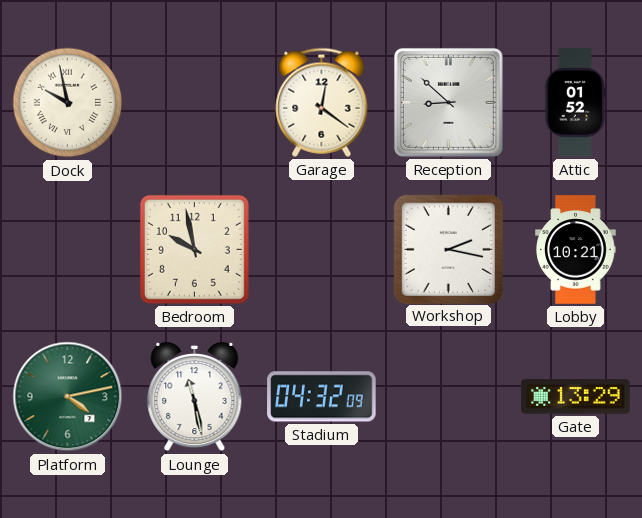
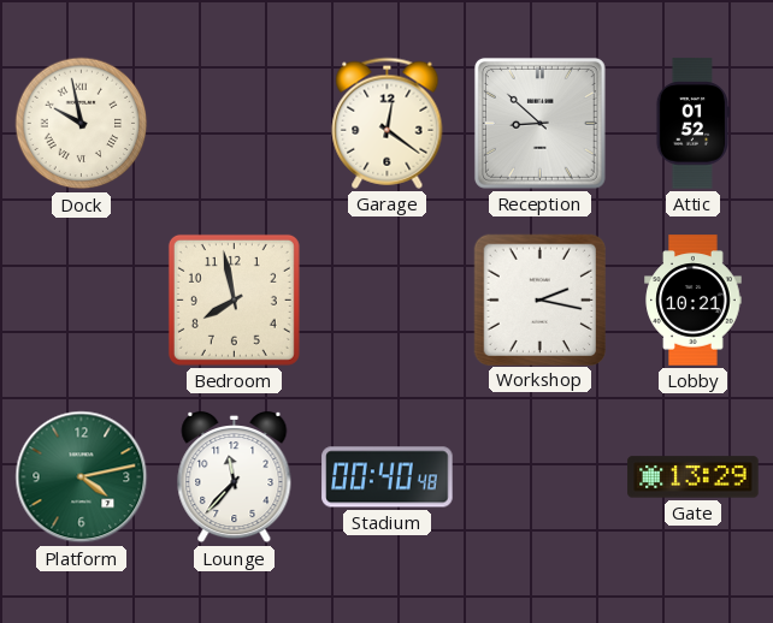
Bedroom: 9:58 -> 7:58 (234, 299)
Lounge: 11:28 -> 11:37 (235, 477)
Stadium: 04:32 -> 00:40 (388, 477)
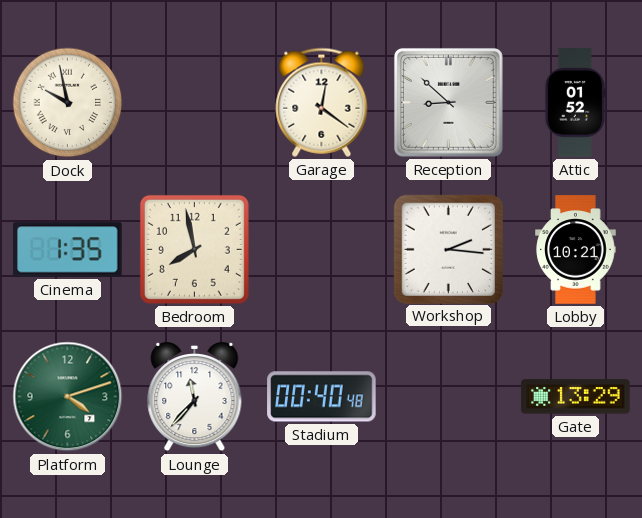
Cinema: none -> 1:35 (68, 250)
Workshop: 2:17 -> 2:16 (448, 249)
Platform: 4:13 -> 4:12 (68, 397)
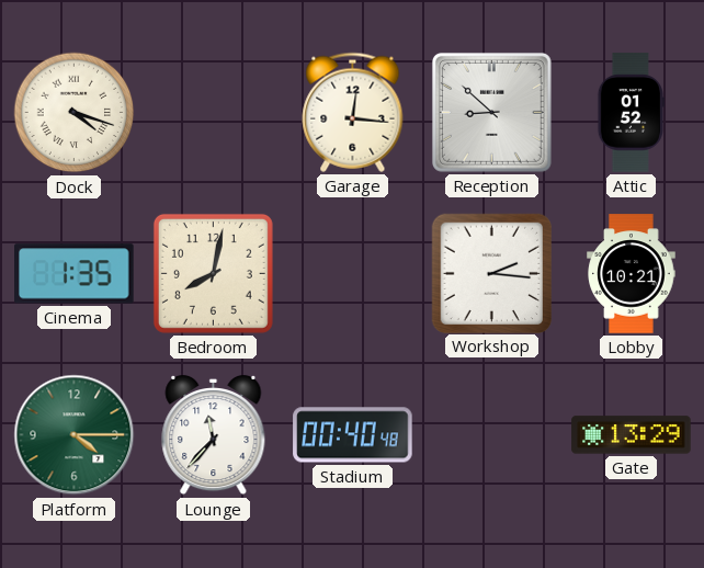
Dock: 9:58 -> 4:18 (75, 113)
Garage: 12:21 -> 12:16 (353, 112)
Bedroom: 7:58 -> 8:02 (213, 273)
Platform: 4:12 -> 4:15 (75, 435)
